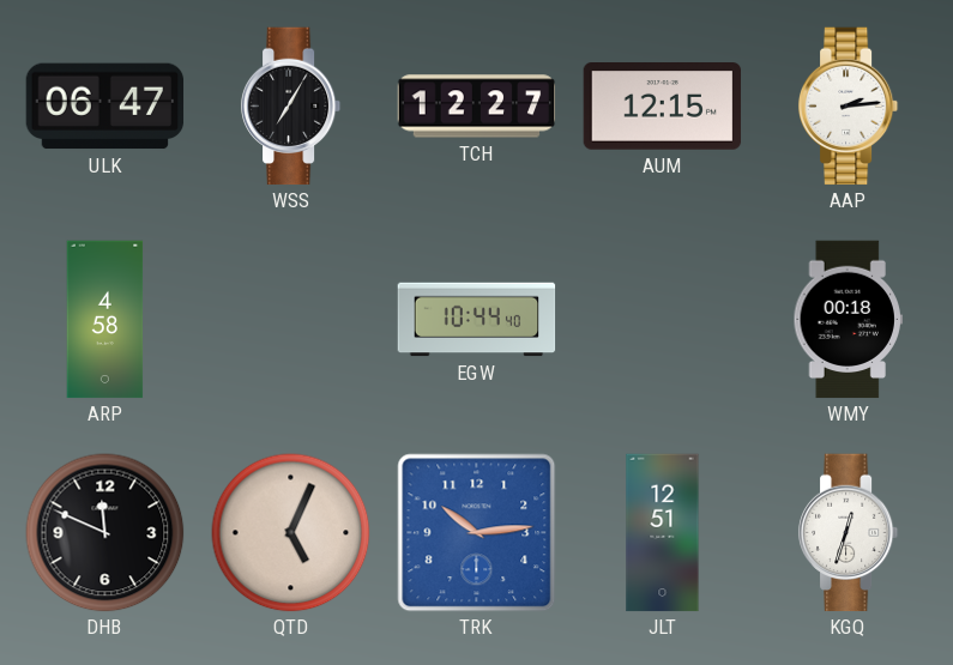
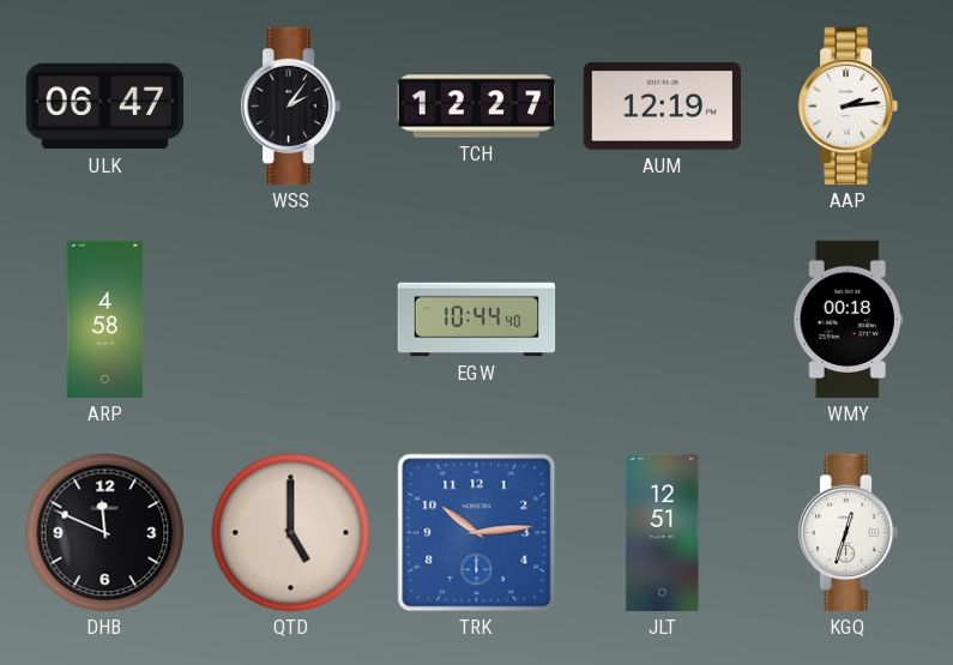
WSS: 7:05 -> 2:06 (291, 107)
AUM: 12:15 -> 12:19 (663, 107)
QTD: 5:04 -> 5:00 (291, 533)
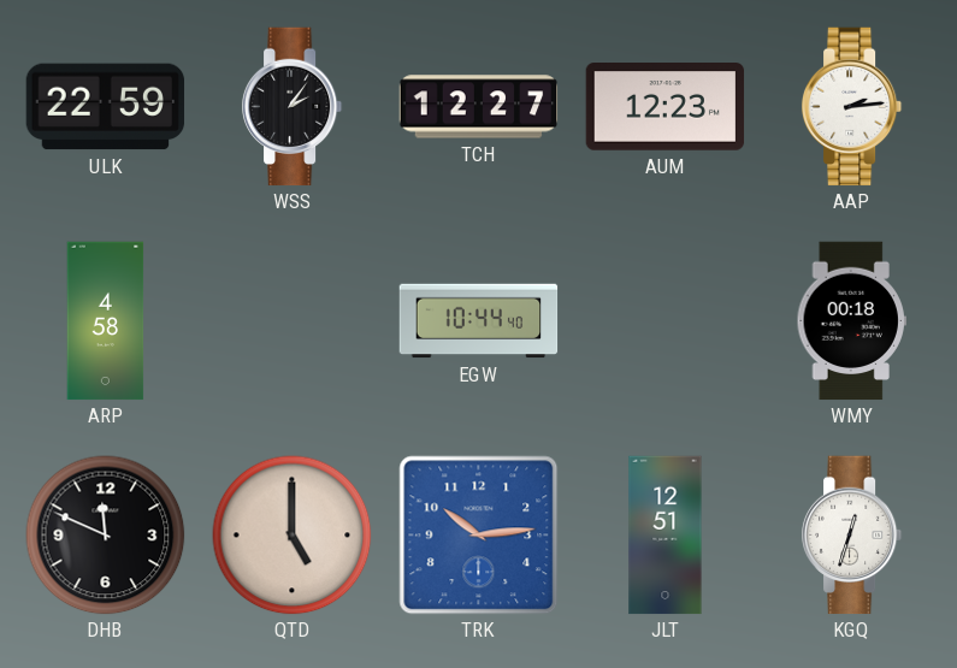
ULK: 06:47 -> 22:59 (106, 107)
AUM: 12:19 -> 12:23 (666, 107)
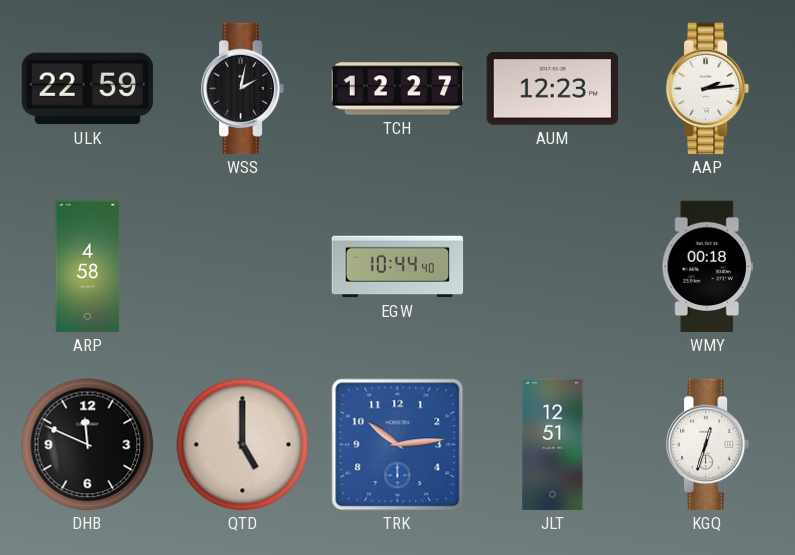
WSS: 2:06 -> 2:02 (243, 89)
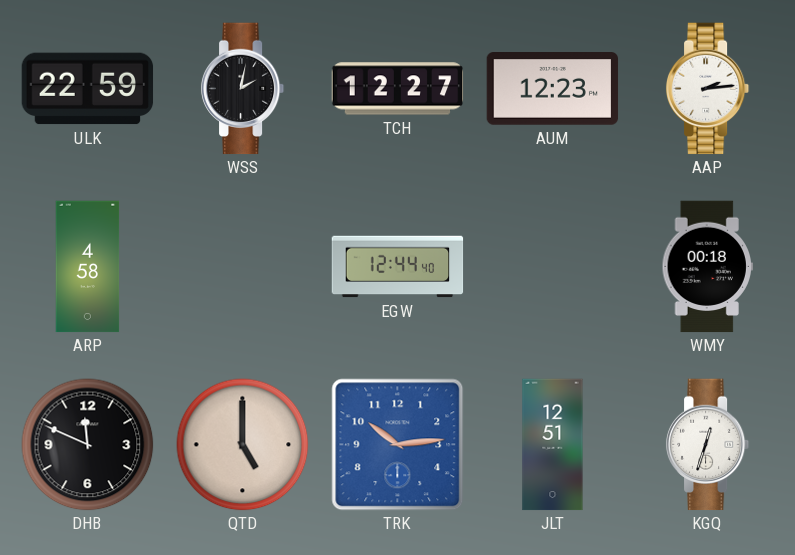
EGW: 10:44 -> 12:44 (398, 267)
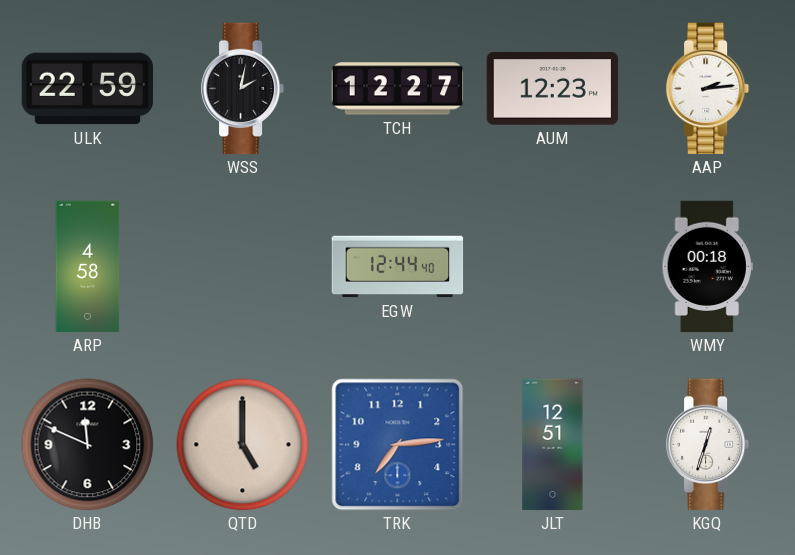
TRK: 10:14 -> 7:14 (398, 445)
